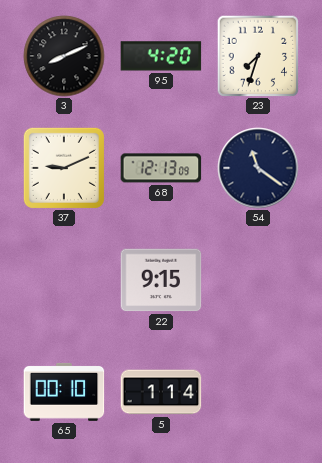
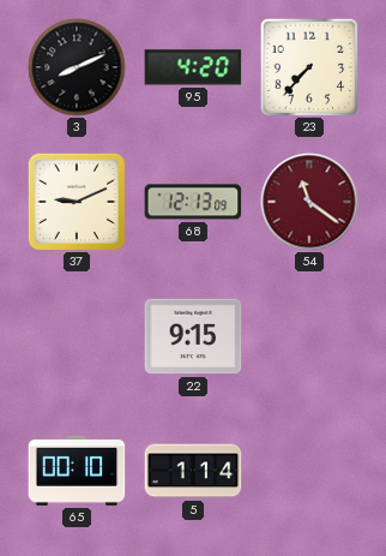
23: 7:33 -> 7:37 (309, 67)
54 dial: navy -> burgundy (309, 202)
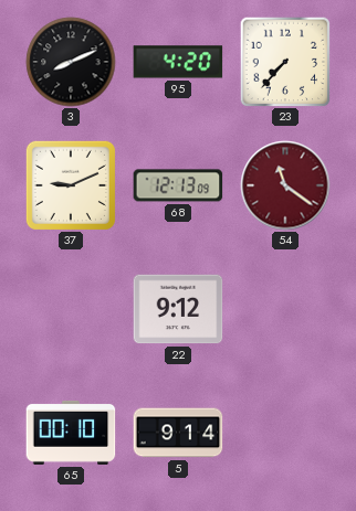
22: 9:15 -> 9:12 (178, 309)
5: 1:14 -> 9:14 (178, 433)
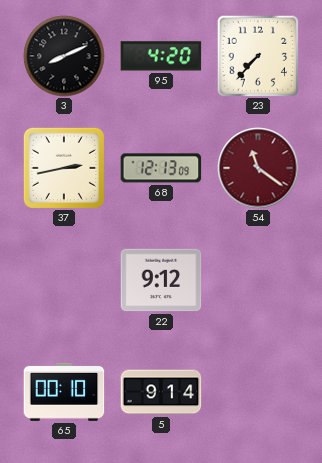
37: 9:11 -> 2:43 (64, 168)
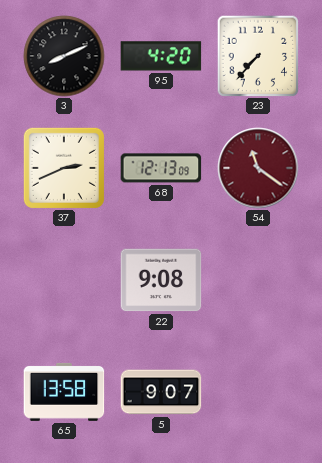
37: 2:43 -> 2:41 (64, 168)
22: 9:12 -> 9:08 (161, 280)
65: 00:10 -> 13:58 (64, 392)
5: 9:14 -> 9:07 (161, 392)
